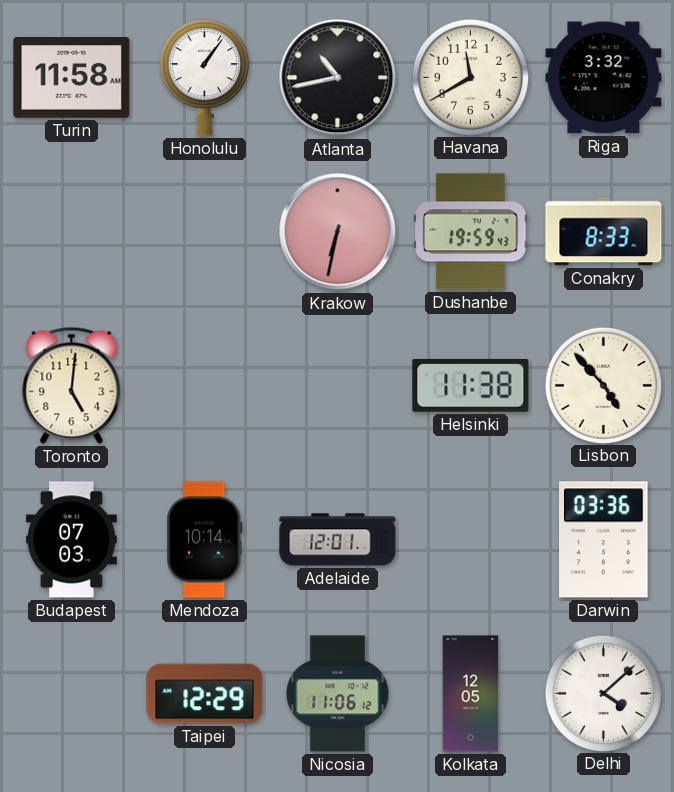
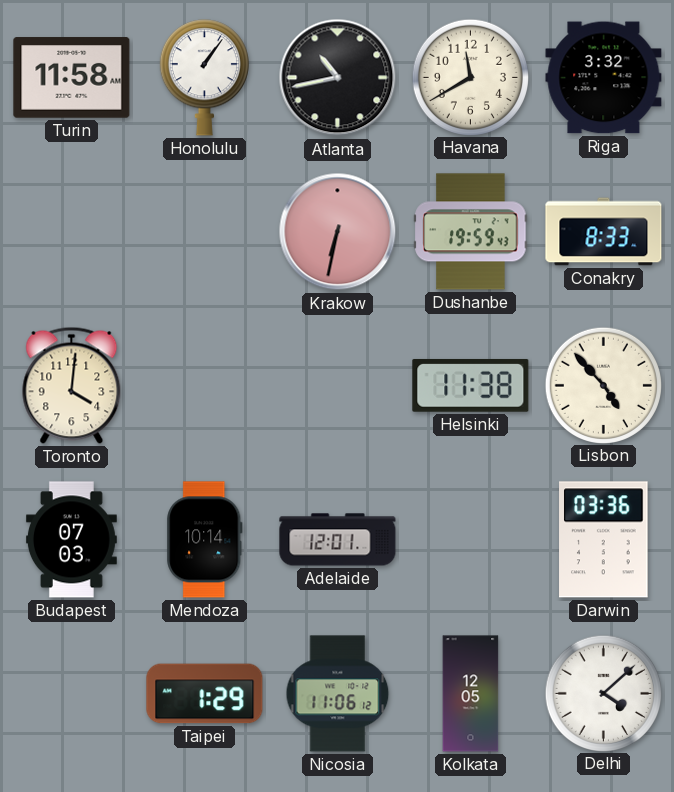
Toronto: 5:01 -> 4:01 (72, 385)
Taipei: 12:29 -> 1:29 (205, 694)
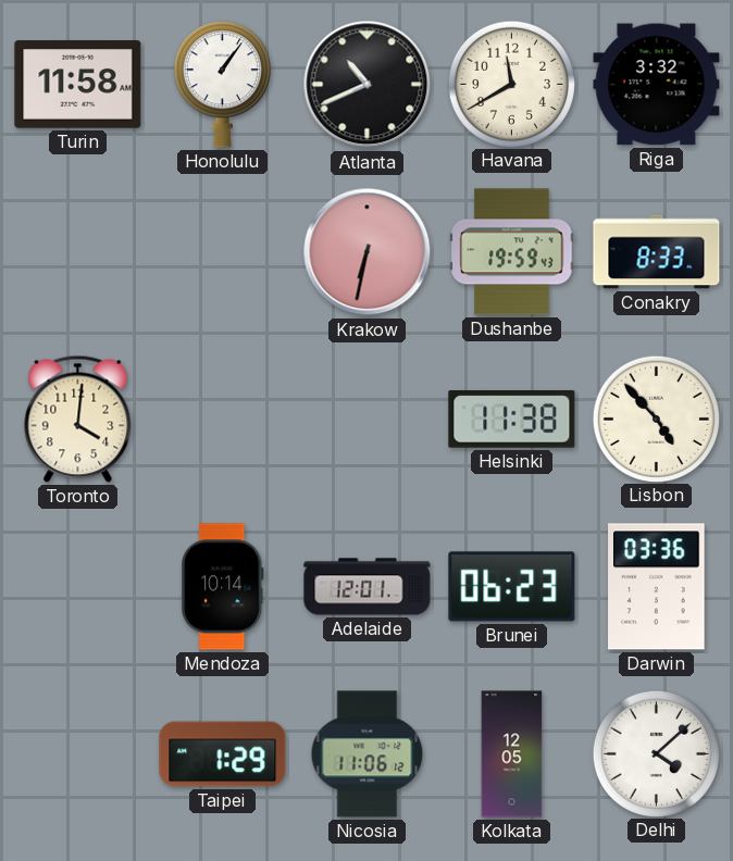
Atlanta: 10:43 -> 10:41 (368, 85)
Budapest: 07:03 -> none (71, 540)
Brunei: none -> 06:23 (512, 587)
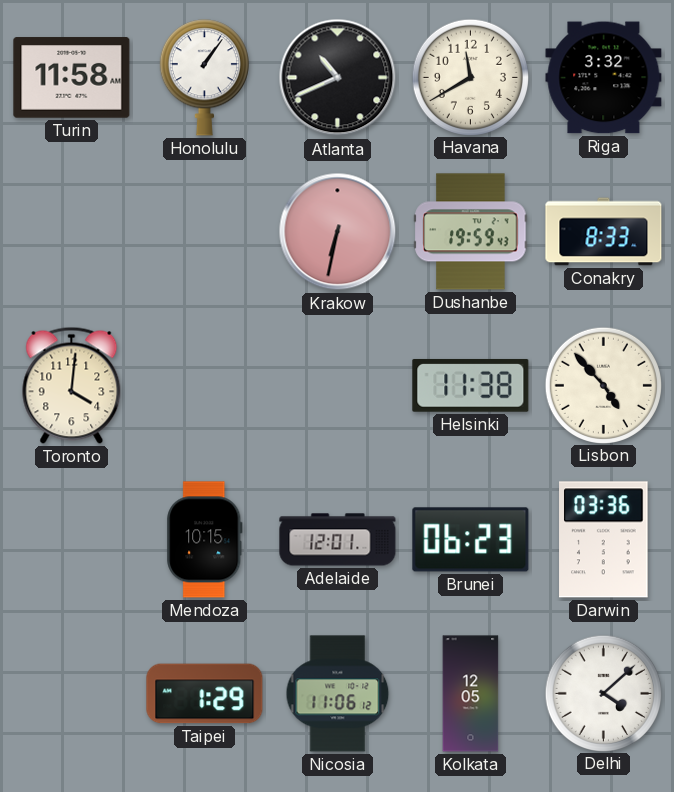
Mendoza: 10:14 -> 10:15 (205, 540)
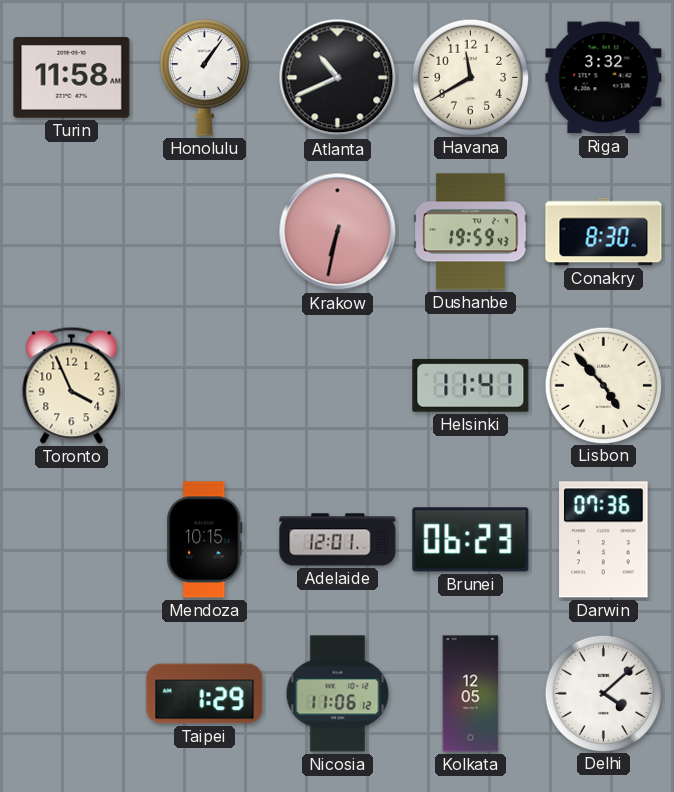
Conakry: 8:33 -> 8:30 (604, 232)
Toronto: 4:01 -> 3:56 (72, 385)
Helsinki: 11:38 -> 11:41 (471, 385)
Darwin: 03:36 -> 07:36 (604, 540)
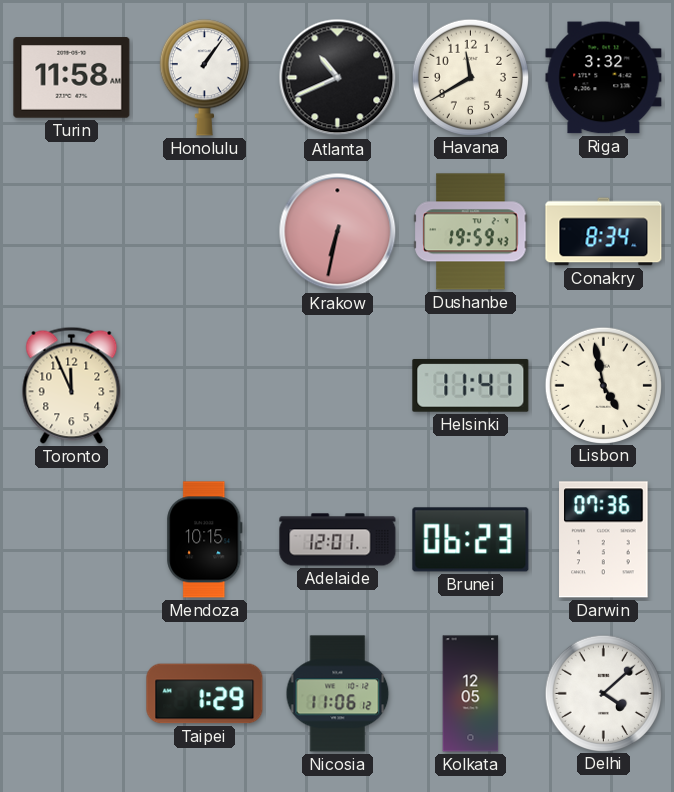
Conakry: 8:30 -> 8:34 (604, 232)
Toronto: 3:56 -> 11:56 (72, 385)
Lisbon: 4:53 -> 4:58 (603, 385)
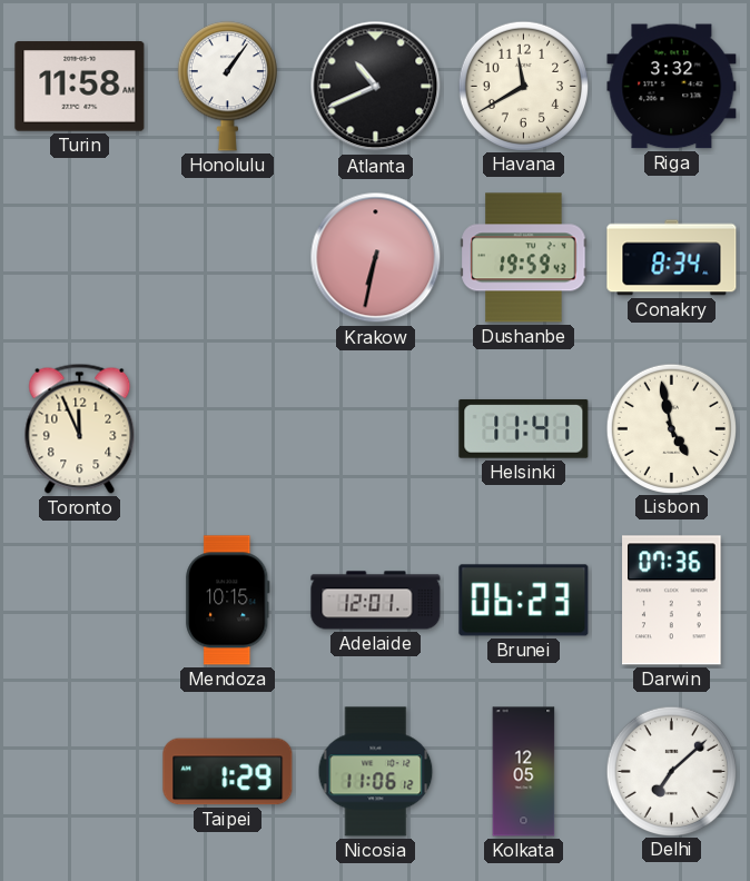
Delhi: 4:08 -> 7:08 (671, 771)
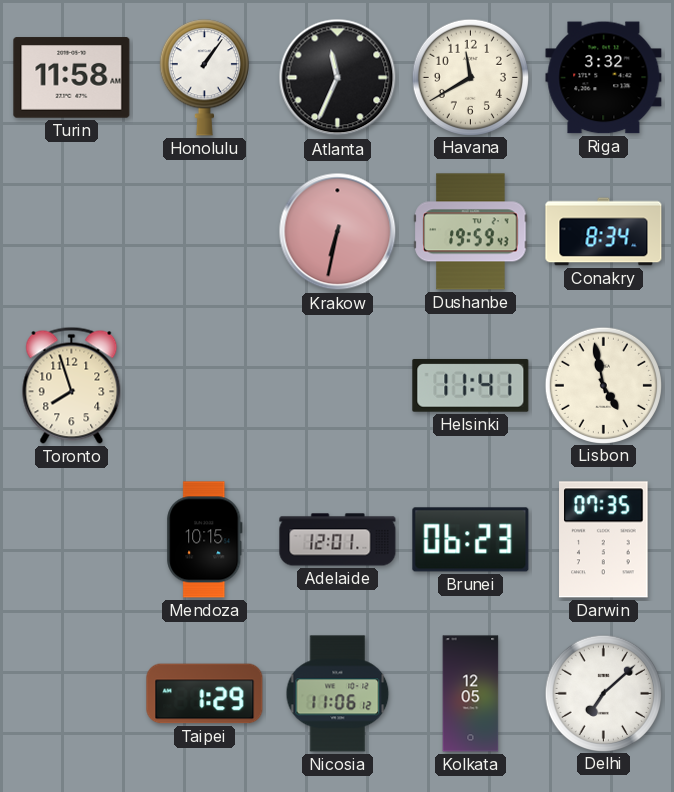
Atlanta: 10:41 -> 11:34 (338, 78)
Toronto: 11:56 -> 7:57 (72, 385)
Darwin: 07:36 -> 07:35 (604, 540)
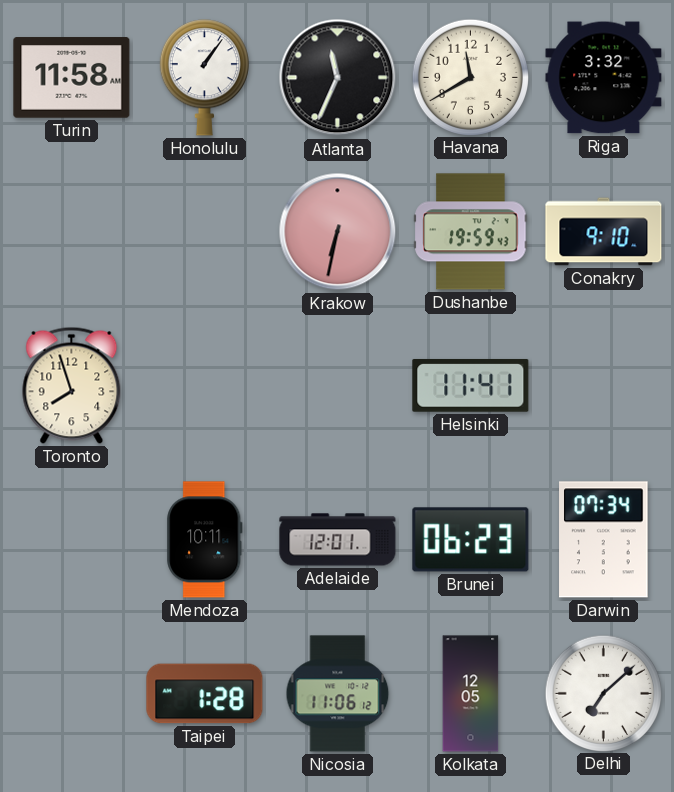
Conakry: 8:34 -> 9:10 (604, 232)
Lisbon: 4:58 -> none (603, 385)
Mendoza: 10:15 -> 10:11 (205, 540)
Darwin: 07:35 -> 07:34 (604, 540)
Taipei: 1:29 -> 1:28 (205, 694)
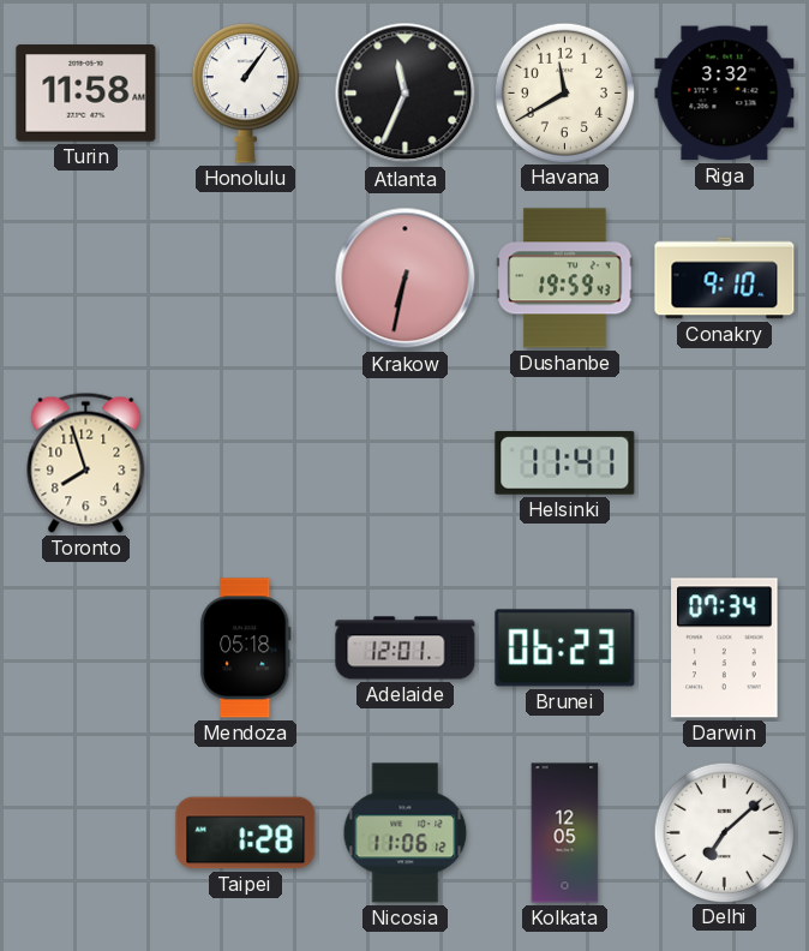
Mendoza: 10:11 -> 05:18 (246, 648)
